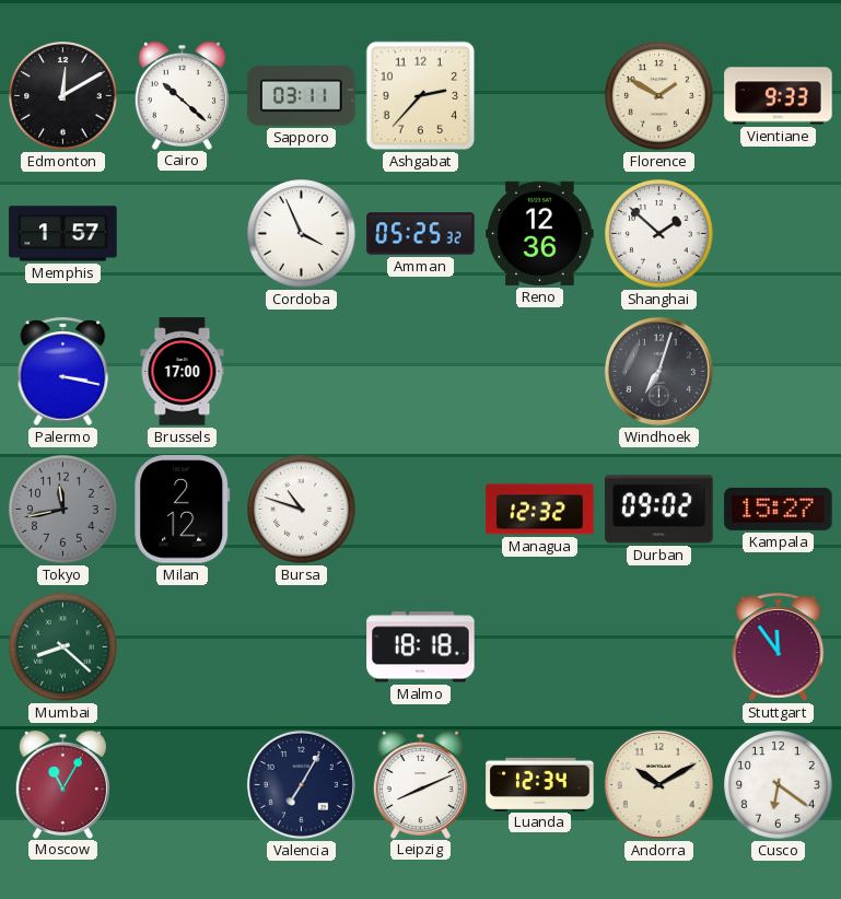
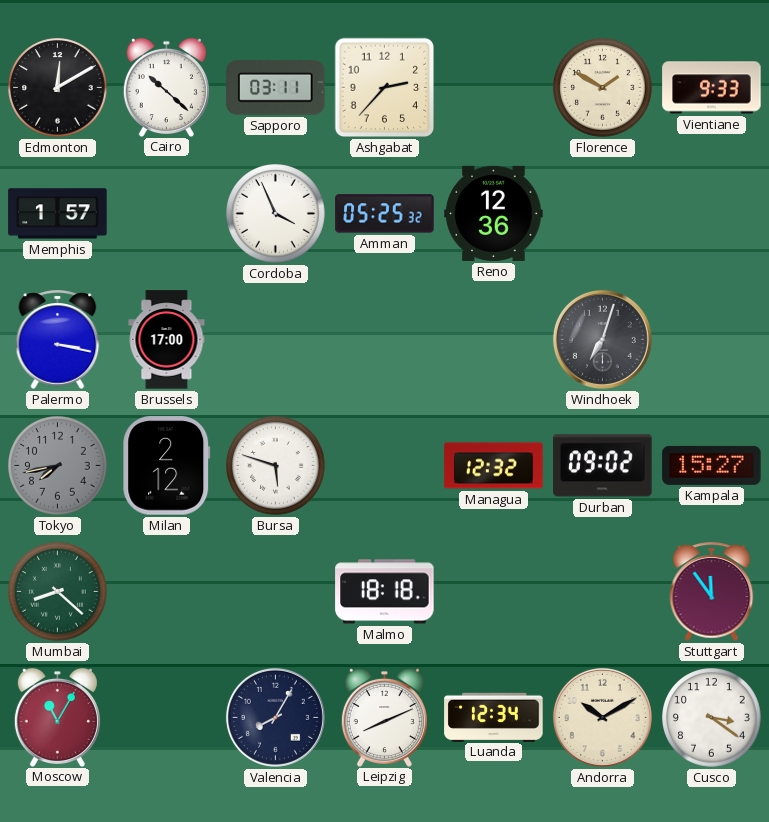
Shanghai: 1:52 -> none (659, 234)
Tokyo: 11:43 -> 7:43 (58, 466)
Bursa: 10:48 -> 5:48 (276, 466)
Valencia: 7:05 -> 8:05 (275, 717)
Cusco: 6:21 -> 3:21 (712, 718)
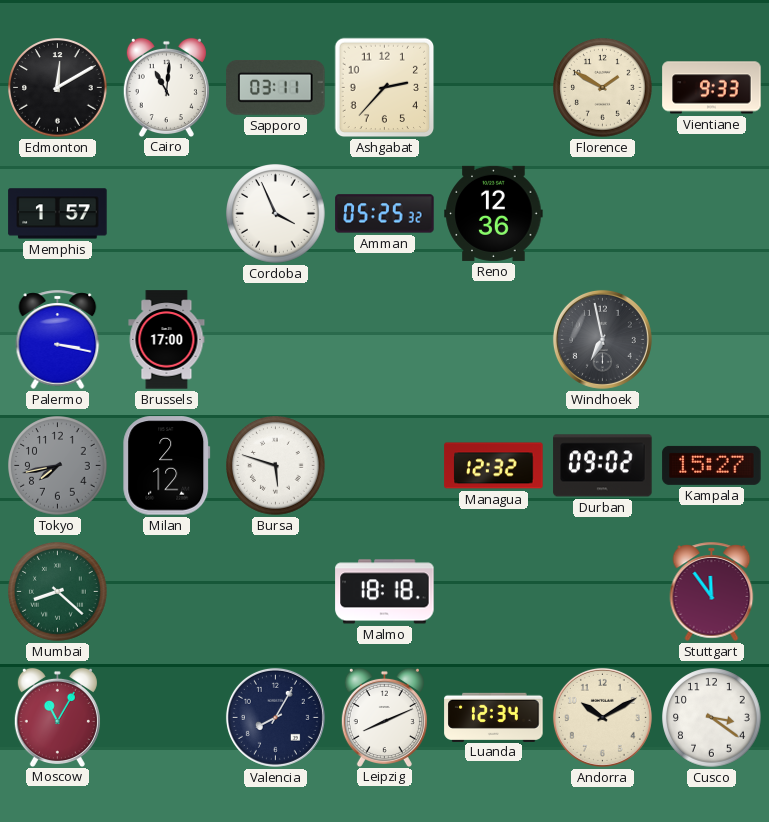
Cairo: 10:22 -> 11:01 (166, 87)
Windhoek: 7:03 -> 6:58 (602, 339)
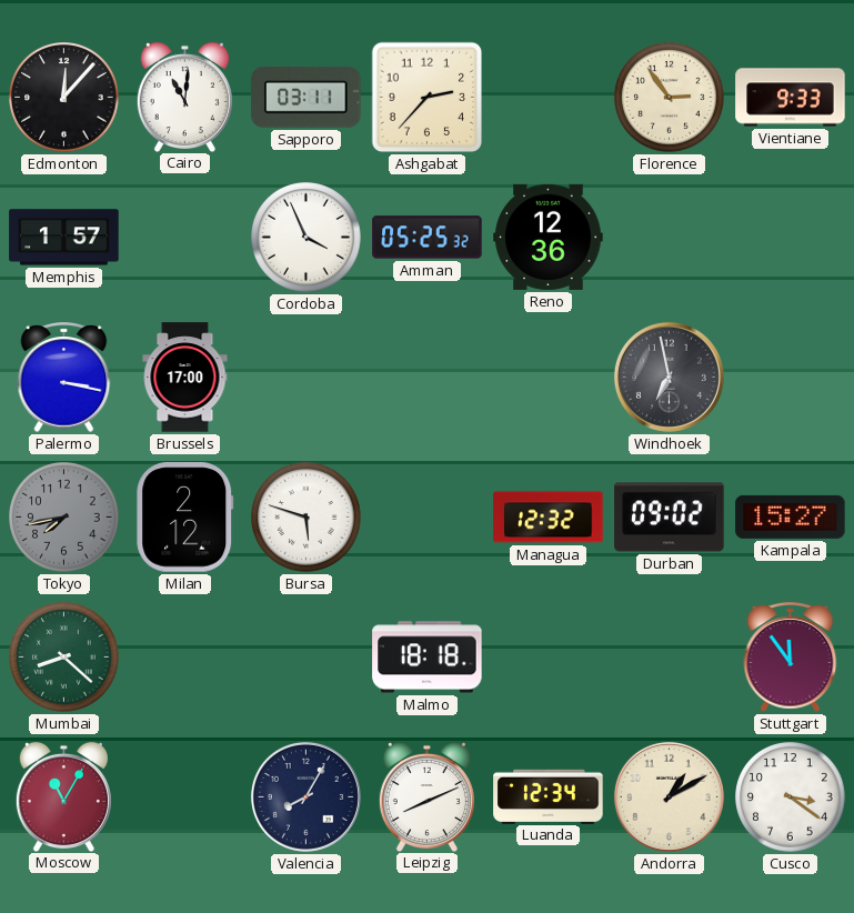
Edmonton: 12:10 -> 12:07 (64, 98)
Florence: 1:50 -> 2:54 (670, 98)
Andorra: 10:10 -> 1:10 (669, 796)
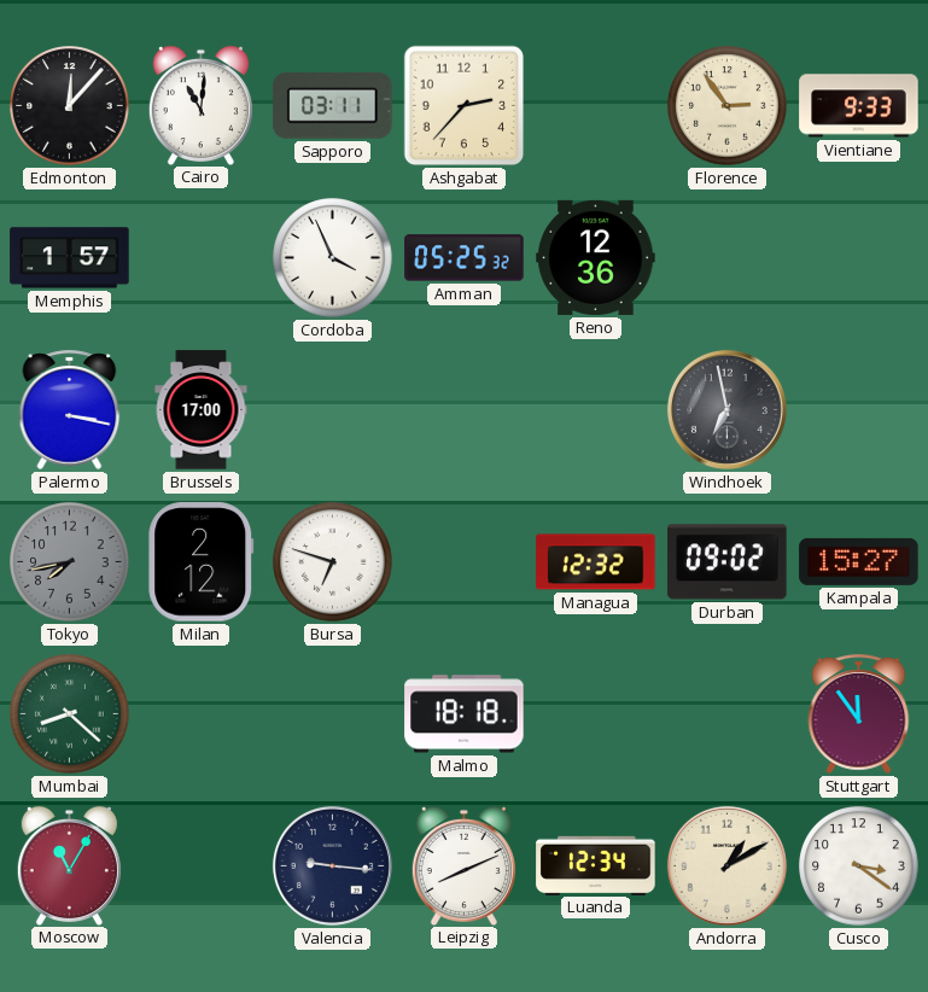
Bursa: 5:48 -> 6:48 (333, 562)
Valencia: 8:05 -> 9:16 (332, 865)
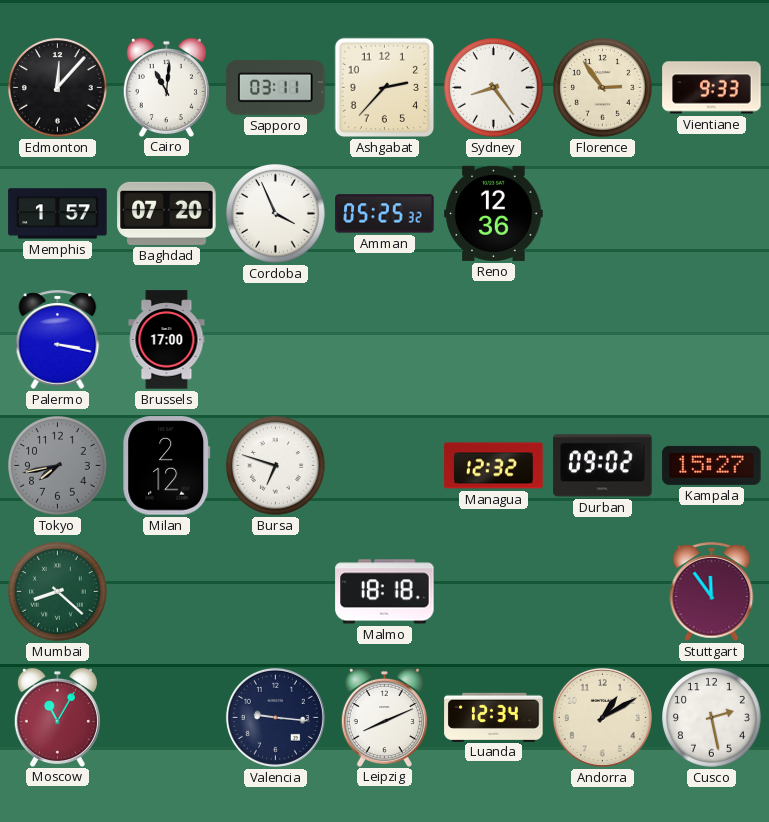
Sydney: none -> 8:24 (494, 88)
Baghdad: none -> 07:20 (167, 213)
Windhoek: 6:58 -> none (726, 409)
Cusco: 3:21 -> 2:28 (712, 718)
